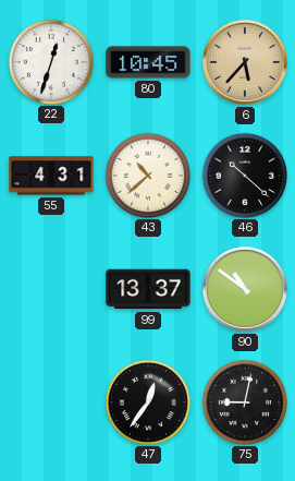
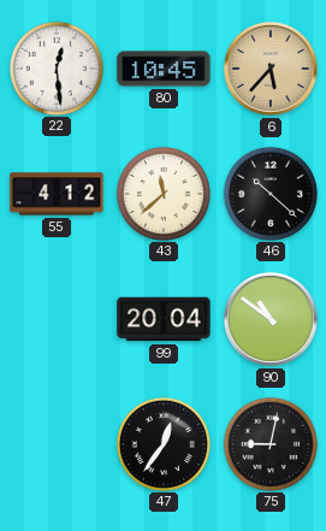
22: 12:33 -> 12:29 (55, 67)
55: 4:31 -> 4:12 (57, 194)
43: 10:38 -> 11:38 (162, 193)
99: 13:37 -> 20:04 (164, 319)
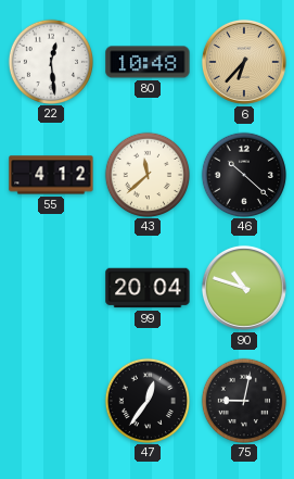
80: 10:45 -> 10:48 (148, 62)
6: 5:37 -> 6:37 (244, 62)
90: 10:51 -> 10:48 (244, 288)
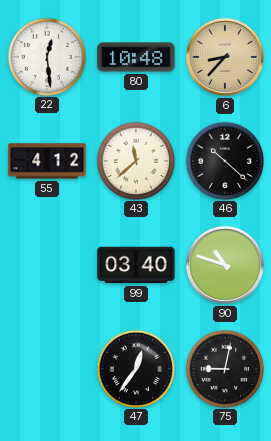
6: 6:37 -> 8:37 (225, 57)
99: 20:04 -> 03:40 (136, 265)
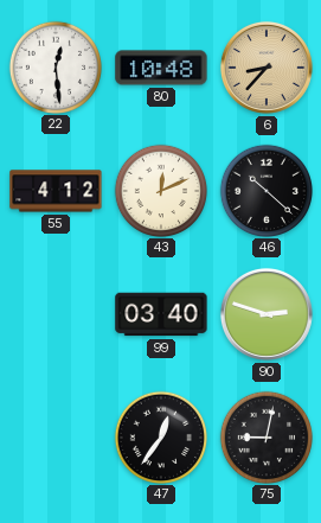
43: 11:38 -> 12:11 (160, 190)
90: 10:48 -> 2:48 (267, 314)
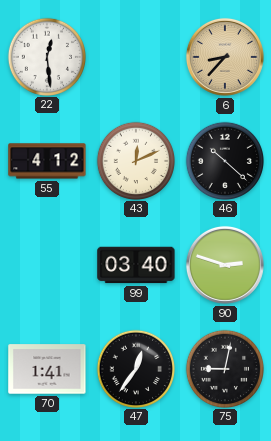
80: 10:48 -> none (161, 68)
70: none -> 1:41 (47, 369)
